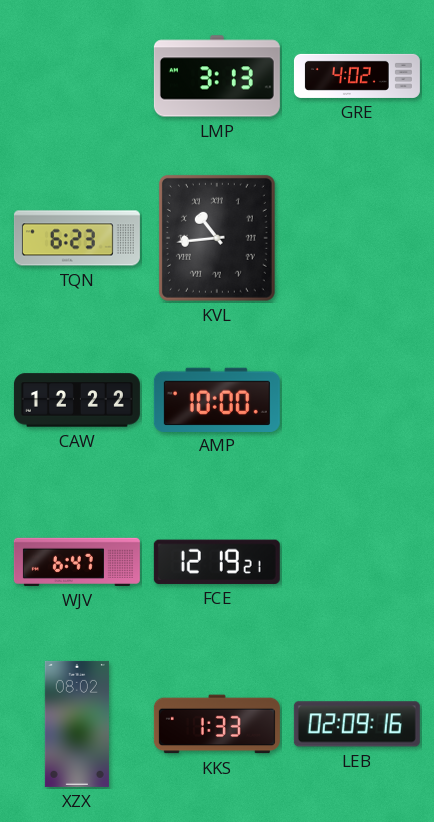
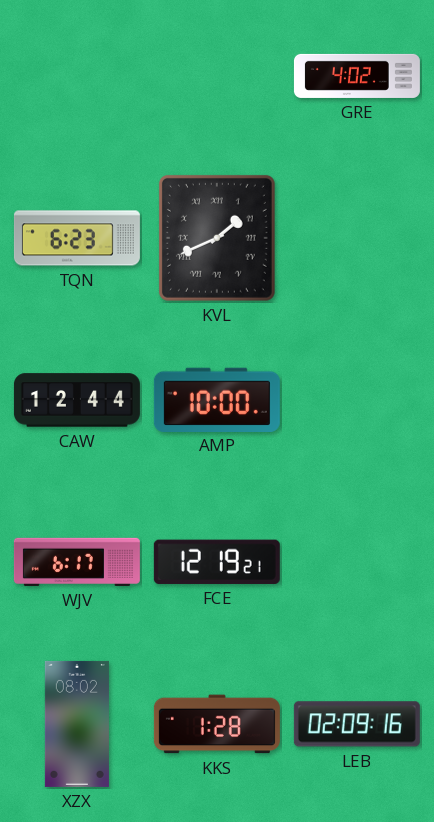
LMP: 3:13 -> none (217, 76)
KVL: 10:44 -> 1:41 (217, 238)
CAW: 12:22 -> 12:44 (77, 400)
WJV: 6:47 -> 6:17 (77, 562)
KKS: 1:33 -> 1:28 (217, 724)
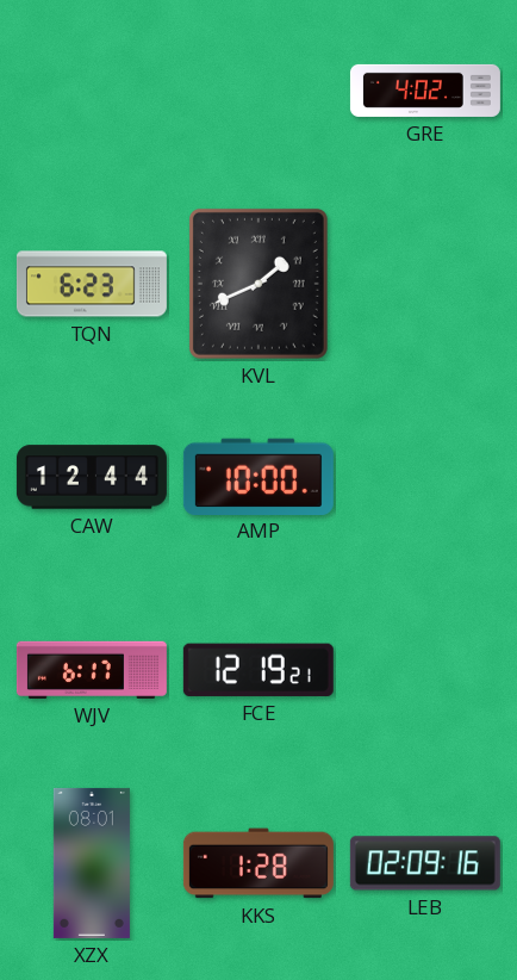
XZX: 08:02 -> 08:01 (92, 863)
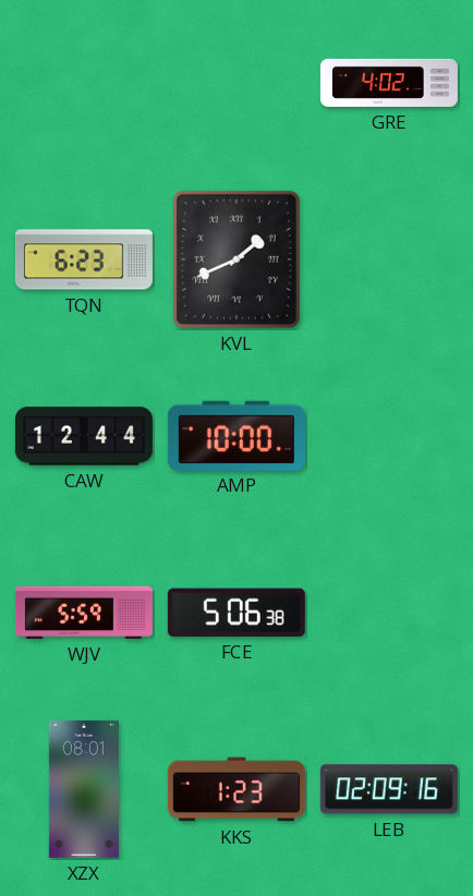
WJV: 6:17 -> 5:59 (84, 613)
FCE: 12:19 -> 5:06 (237, 613)
KKS: 1:28 -> 1:23 (237, 789)
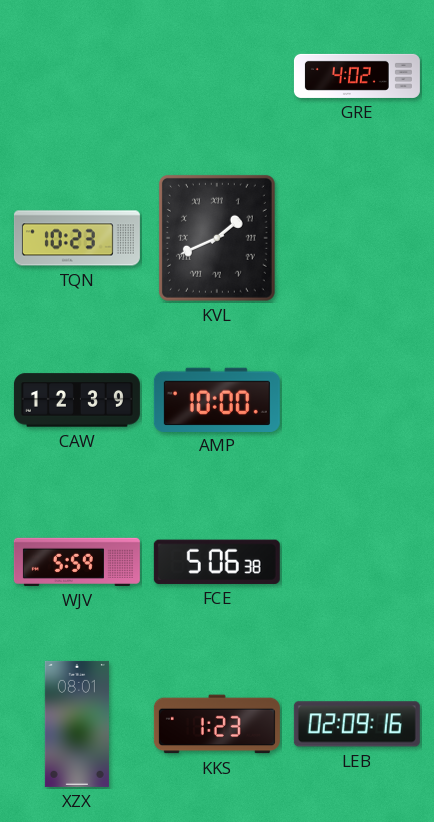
TQN: 6:23 -> 10:23 (77, 238)
CAW: 12:44 -> 12:39 (77, 400)
